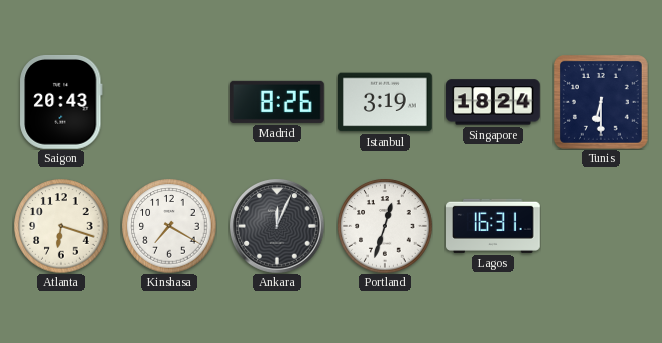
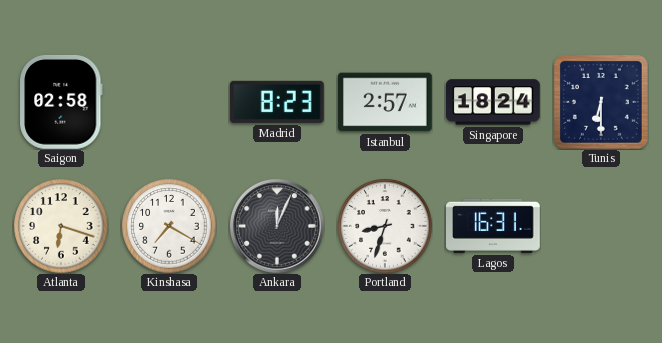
Saigon: 20:43 -> 02:58 (62, 103)
Madrid: 8:26 -> 8:23 (277, 102)
Istanbul: 3:19 -> 2:57 (386, 102)
Portland: 12:33 -> 8:33 (385, 226)
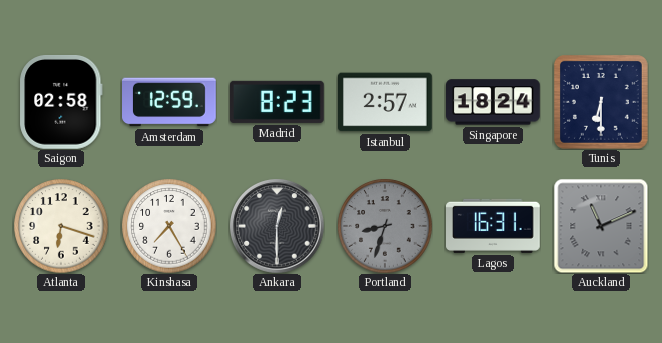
Amsterdam: none -> 12:59 (170, 102)
Kinshasa: 7:20 -> 7:25 (169, 226)
Ankara: 12:04 -> 12:30 (277, 226)
Portland dial: white -> grey (385, 226)
Auckland: none -> 11:11 (601, 226)
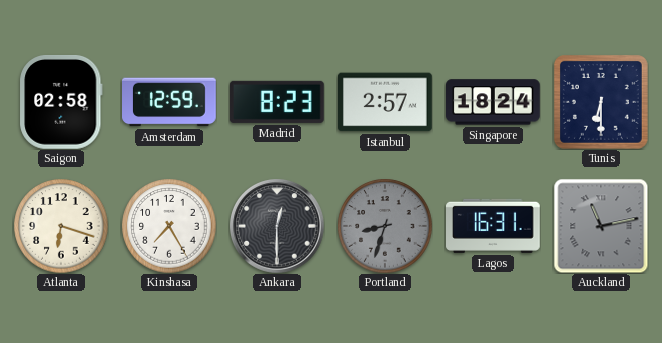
Auckland: 11:11 -> 11:13 (601, 226)
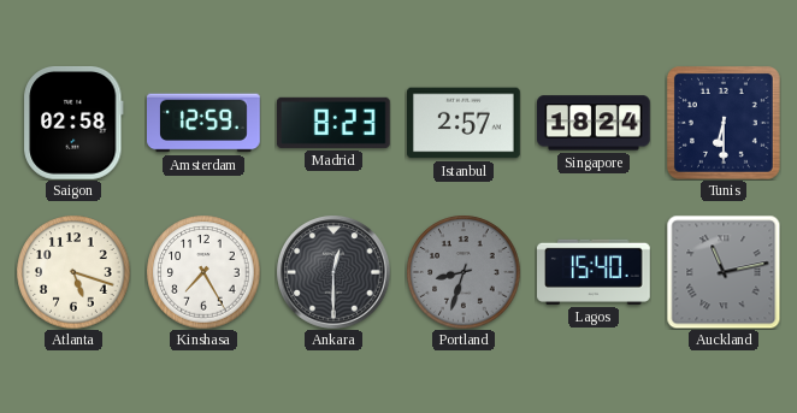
Atlanta: 6:18 -> 5:18 (73, 272)
Lagos: 16:31 -> 15:40 (595, 272)
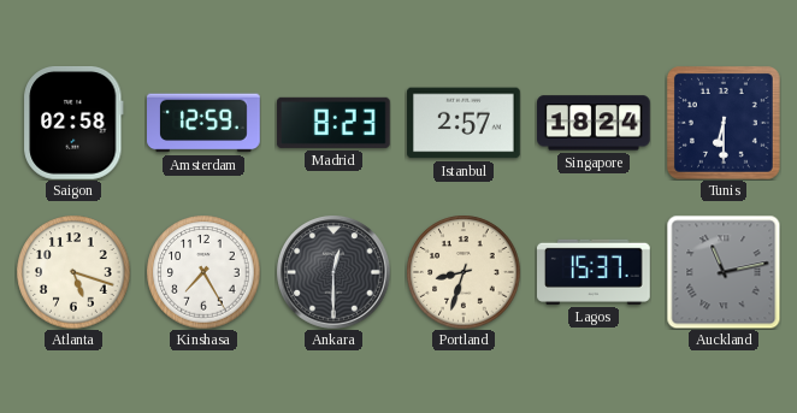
Portland dial: grey -> cream (464, 272)
Lagos: 15:40 -> 15:37 (595, 272)
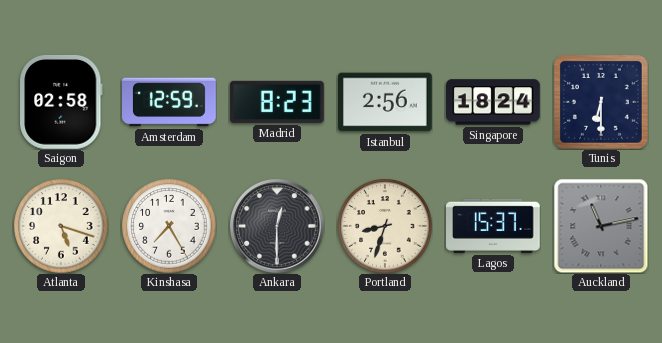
Istanbul: 2:57 -> 2:56 (386, 102)
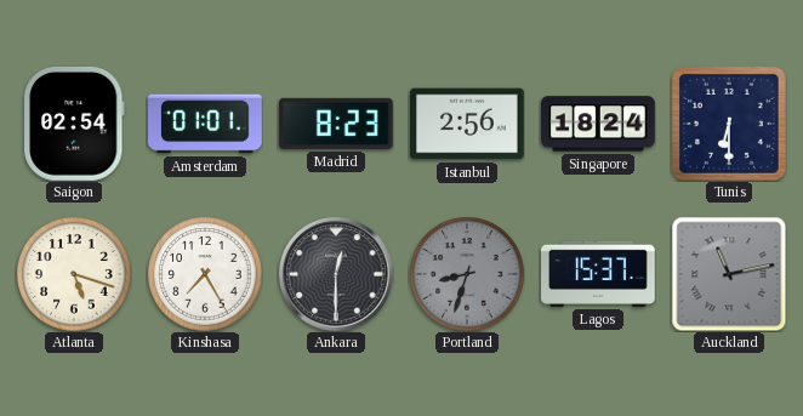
Saigon: 02:58 -> 02:54 (75, 125)
Amsterdam: 12:59 -> 01:01 (206, 124)
Portland dial: cream -> grey (467, 274)
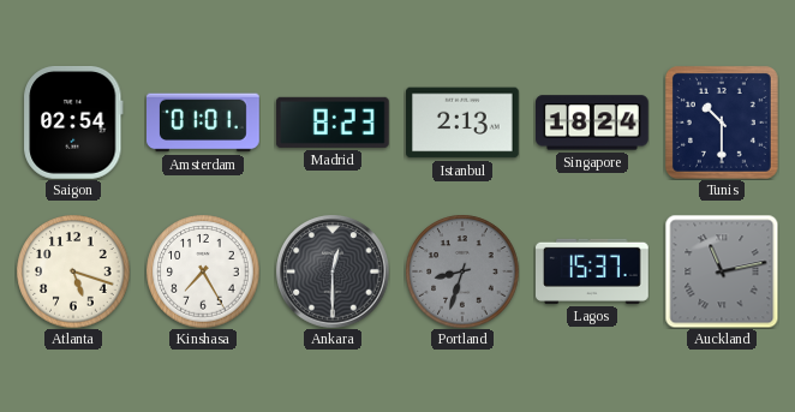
Istanbul: 2:56 -> 2:13 (464, 123)
Tunis: 6:30 -> 10:30 (722, 123)
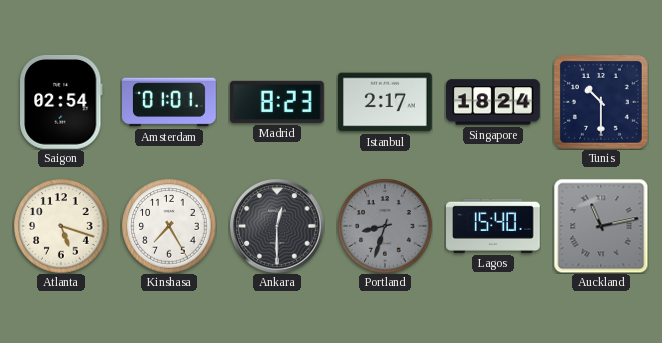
Istanbul: 2:13 -> 2:17 (386, 102)
Lagos: 15:37 -> 15:40 (494, 226)
